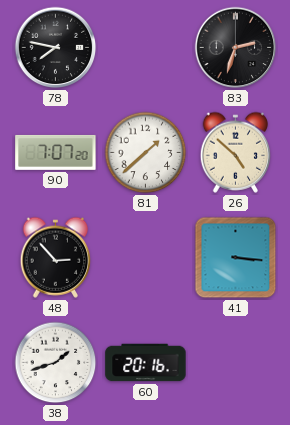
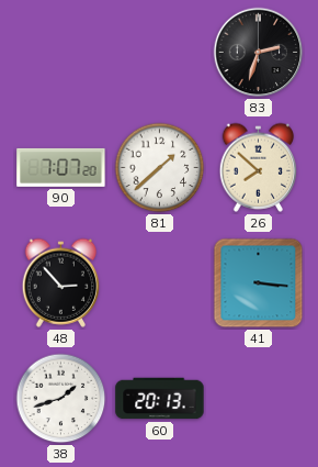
78: 7:47 -> none (56, 48)
26: 4:52 -> 7:52 (259, 167)
60: 20:16 -> 20:13 (160, 399)
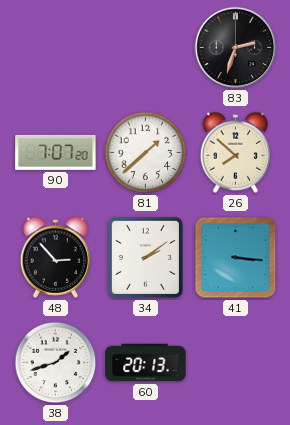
34: none -> 2:09 (145, 257)
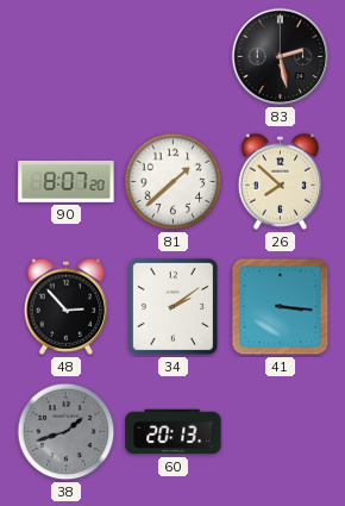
83: 2:33 -> 2:28 (281, 57)
90: 7:07 -> 8:07 (67, 181)
38 dial: white -> grey (67, 432)
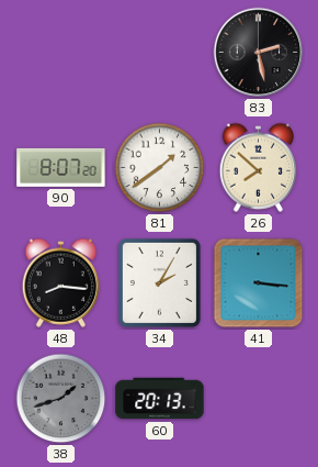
81: 1:38 -> 1:39 (160, 168)
48: 2:53 -> 8:16 (61, 282)
34: 2:09 -> 2:05 (159, 282)
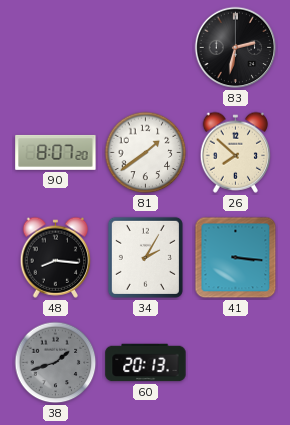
83: 2:28 -> 2:32 (236, 48)
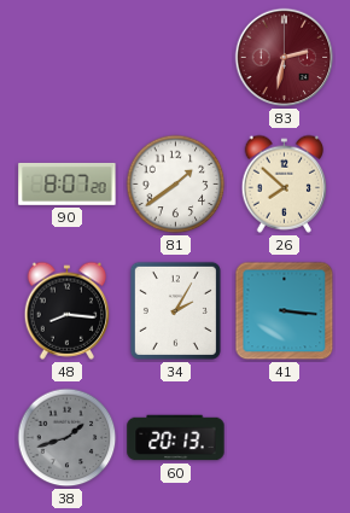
83 dial: black -> burgundy (285, 58)
